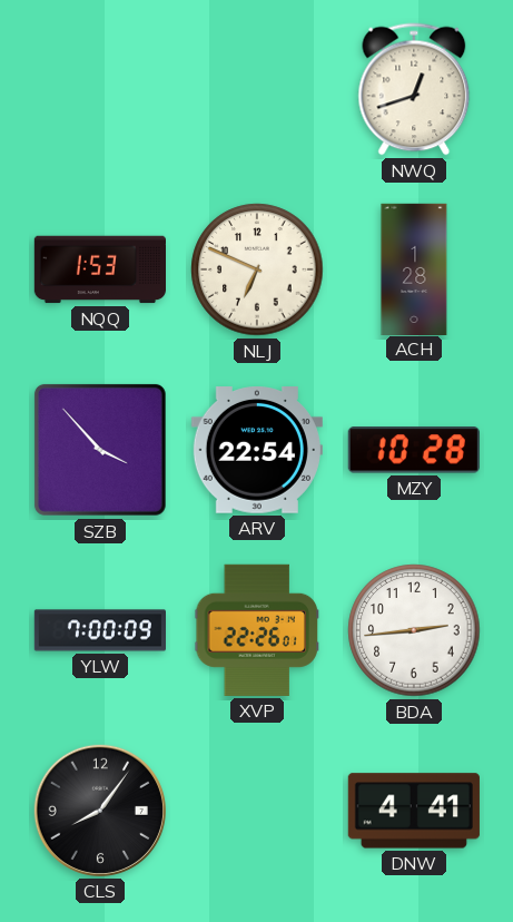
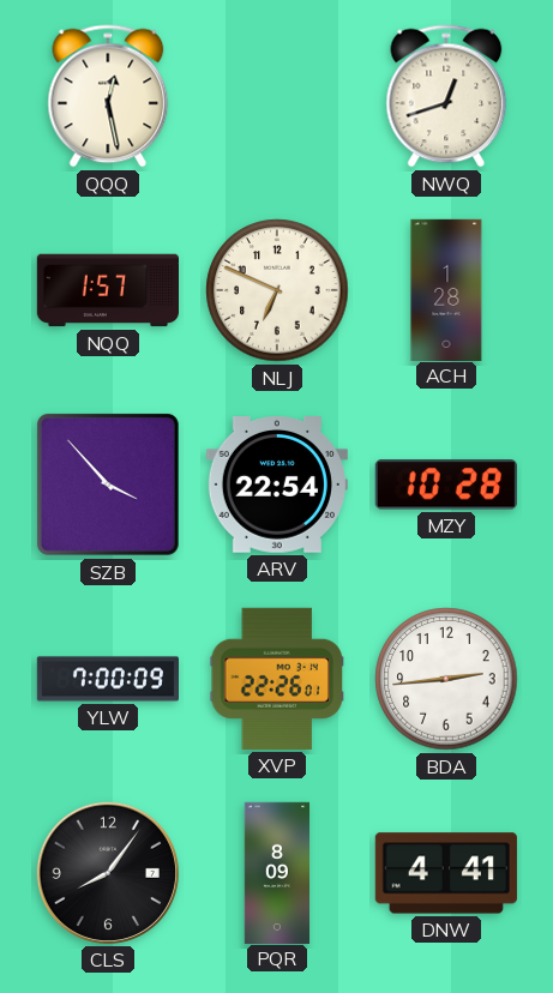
QQQ: none -> 12:28 (108, 96)
NQQ: 1:53 -> 1:57 (107, 290)
PQR: none -> 8:09 (277, 872)
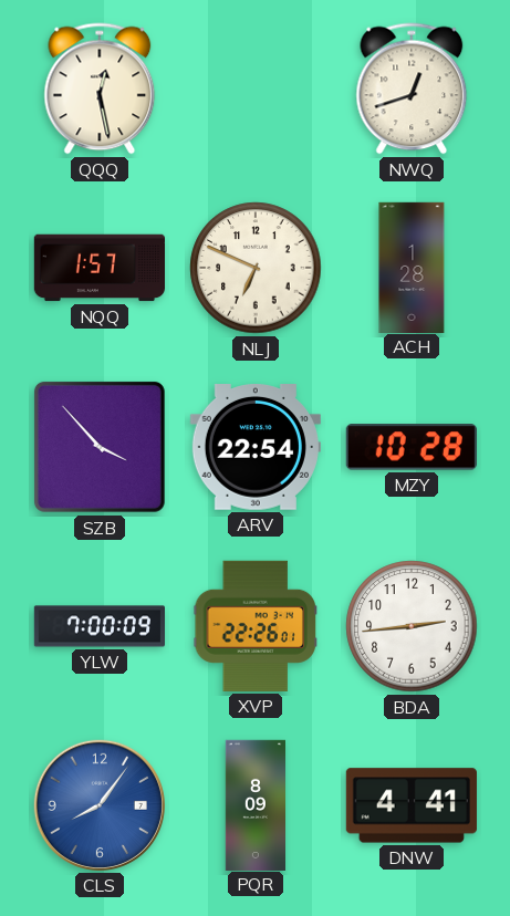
CLS dial: black -> blue (100, 805)
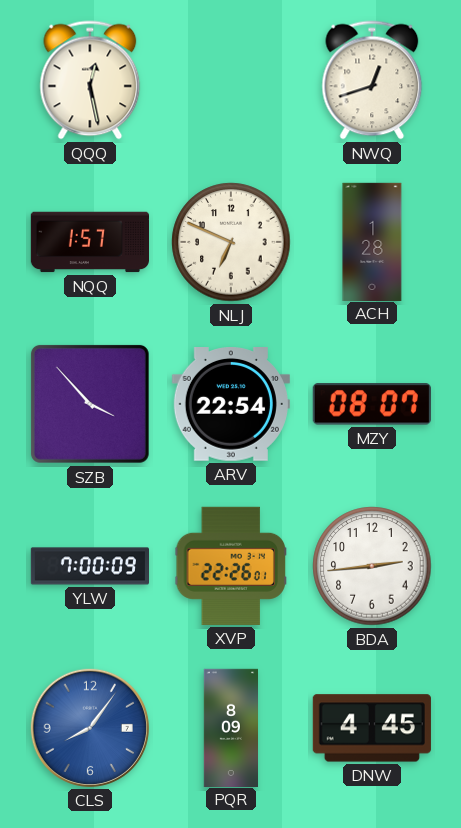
MZY: 10:28 -> 08:07 (372, 404)
DNW: 4:41 -> 4:45 (372, 728)
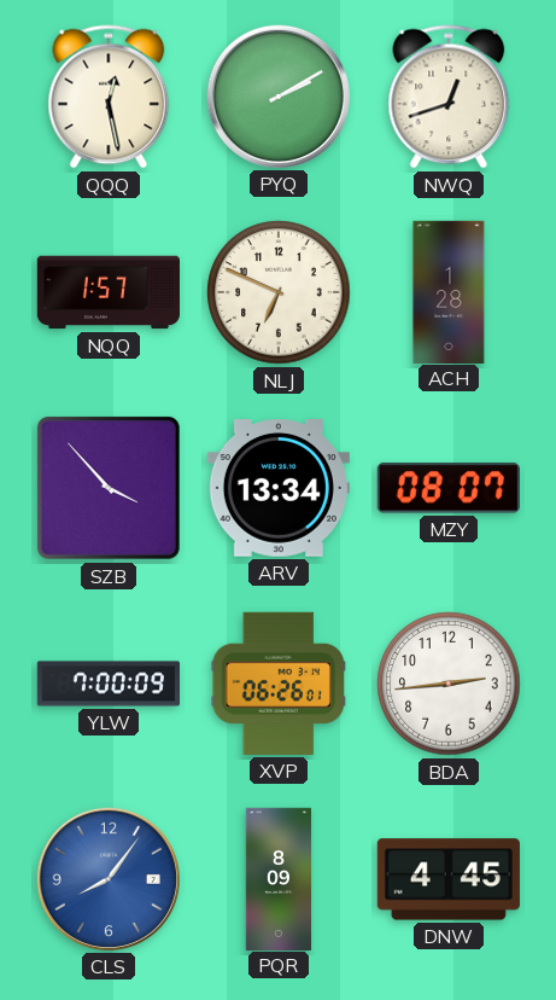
PYQ: none -> 2:10 (279, 97)
ARV: 22:54 -> 13:34 (279, 489)
XVP: 22:26 -> 06:26 (277, 684)
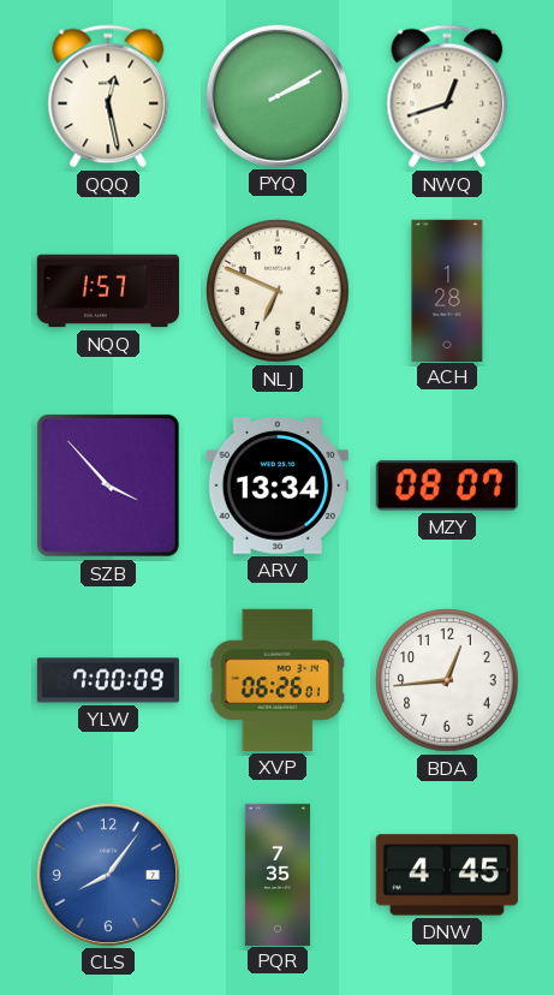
BDA: 2:44 -> 12:44 (447, 680)
PQR: 8:09 -> 7:35 (278, 874)
